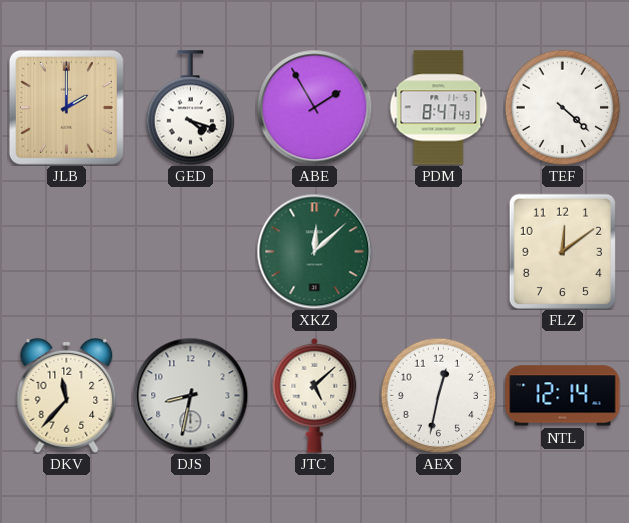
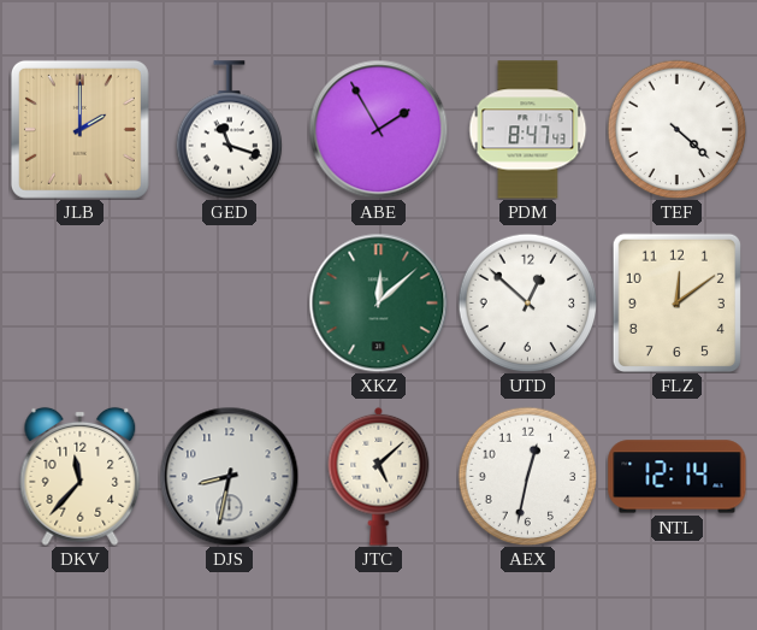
GED: 4:18 -> 11:18 (230, 130)
UTD: none -> 12:52 (527, 302)
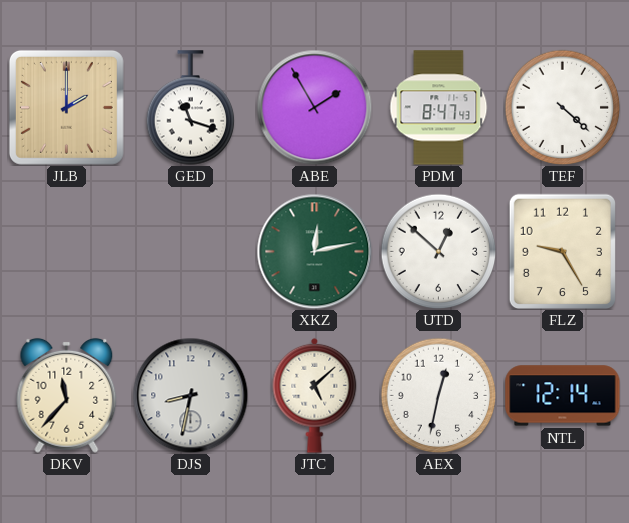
XKZ: 12:08 -> 12:13 (314, 251)
FLZ: 12:09 -> 9:25 (562, 251)
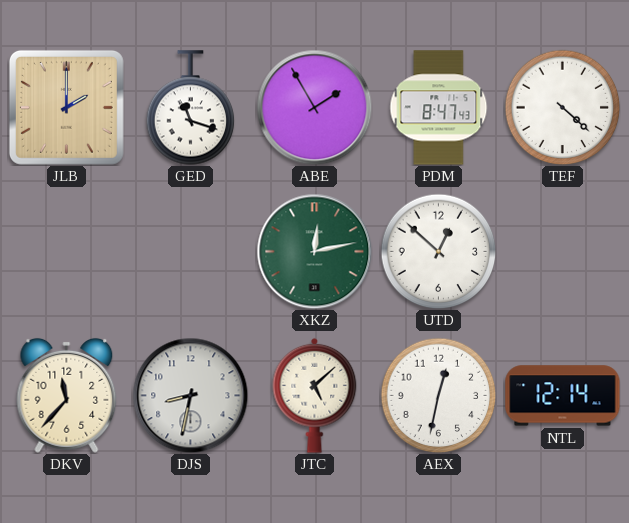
FLZ: 9:25 -> none (562, 251)
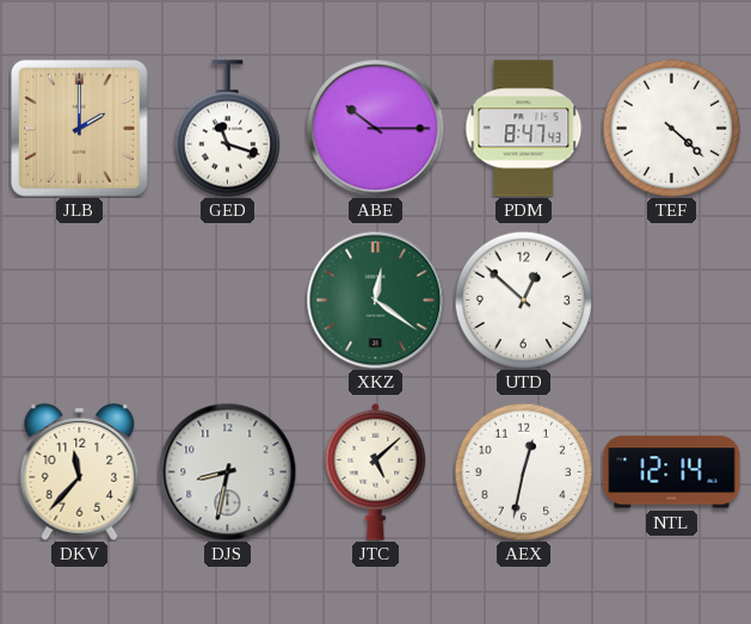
ABE: 1:55 -> 10:15 (375, 128)
XKZ: 12:13 -> 12:21 (375, 299)
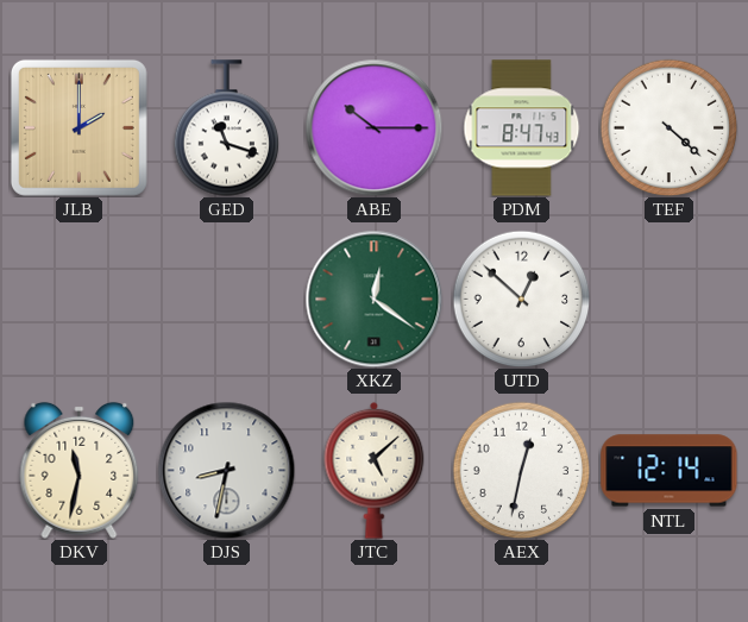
DKV: 11:37 -> 11:32 (80, 470)
